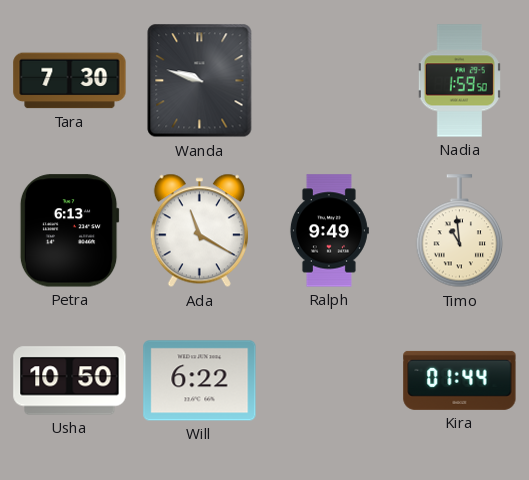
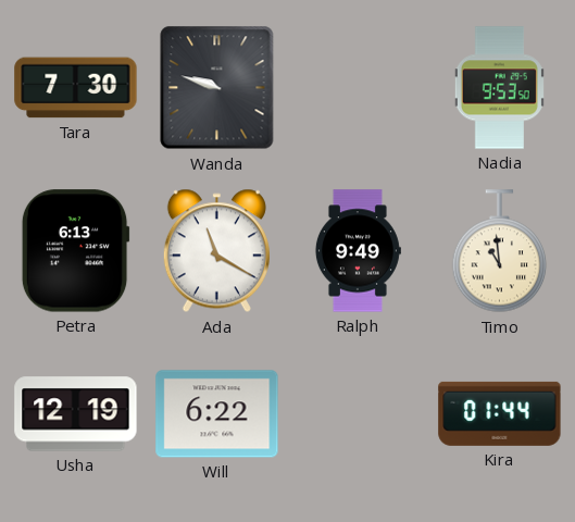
Nadia: 1:59 -> 9:53 (499, 88)
Usha: 10:50 -> 12:19 (76, 414)
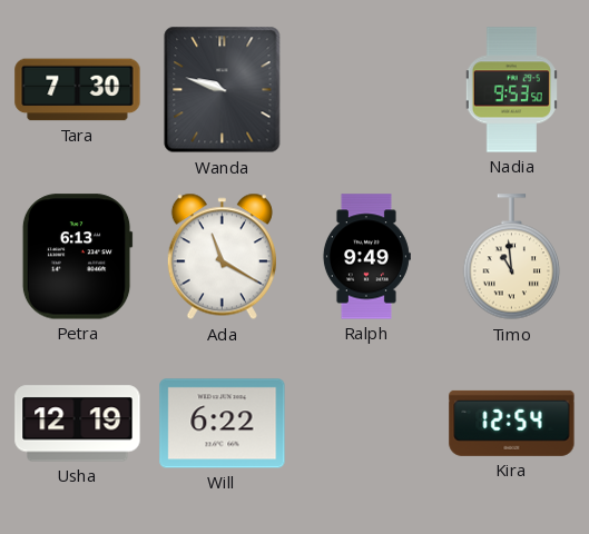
Kira: 01:44 -> 12:54 (512, 423)
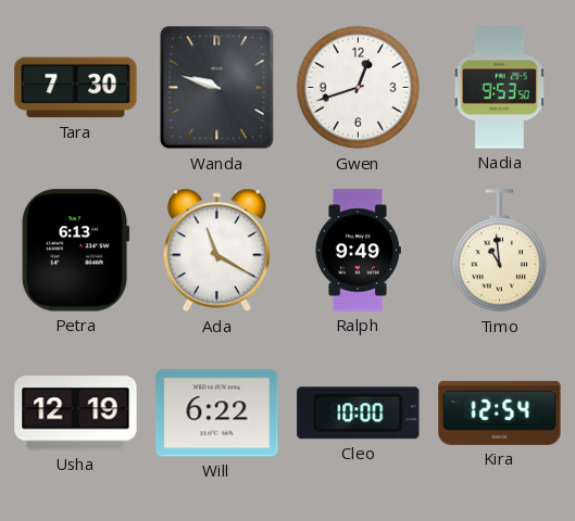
Gwen: none -> 12:42 (359, 88)
Cleo: none -> 10:00 (359, 414)
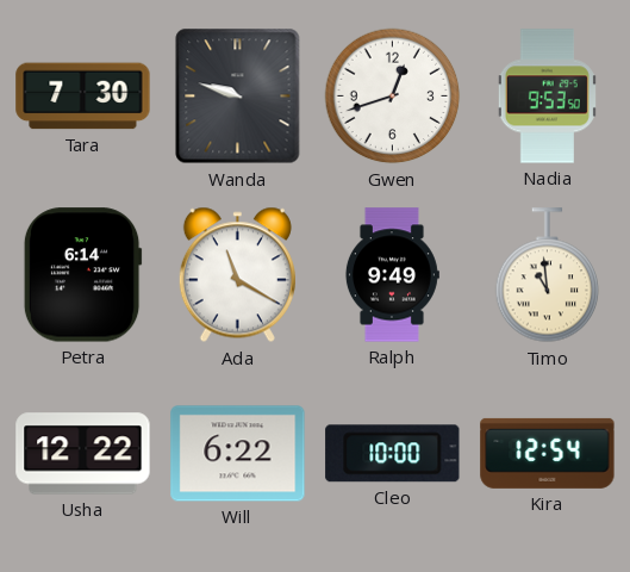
Petra: 6:13 -> 6:14 (82, 275)
Usha: 12:19 -> 12:22 (83, 454)
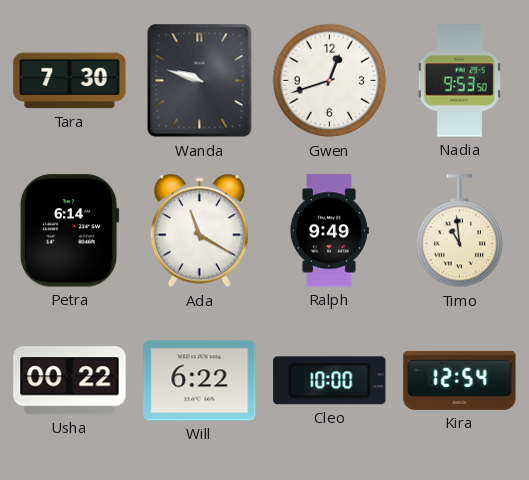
Usha: 12:22 -> 00:22 (70, 381)
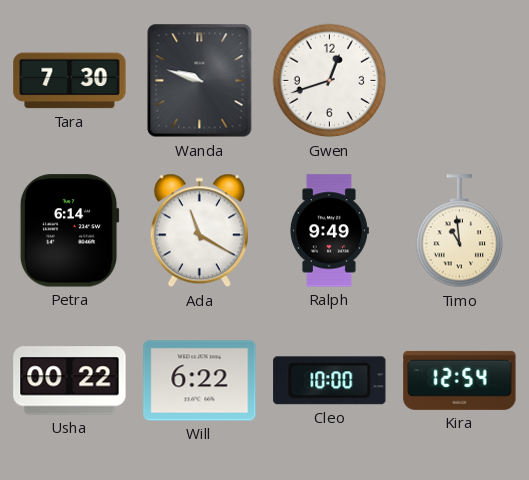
Nadia: 9:53 -> none (459, 81)
